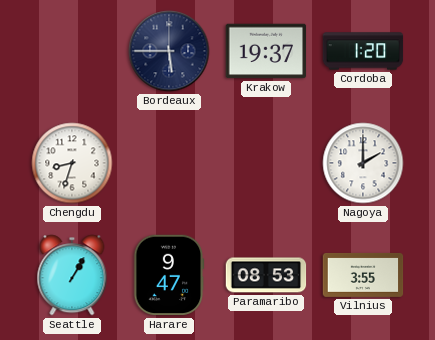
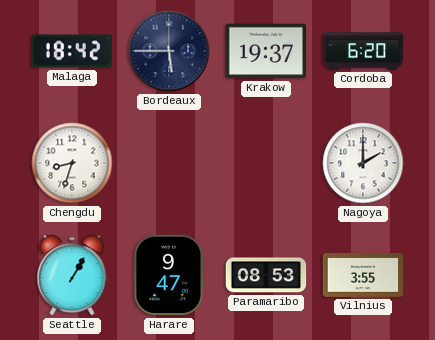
Malaga: none -> 18:42 (71, 51)
Cordoba: 1:20 -> 6:20 (363, 51)
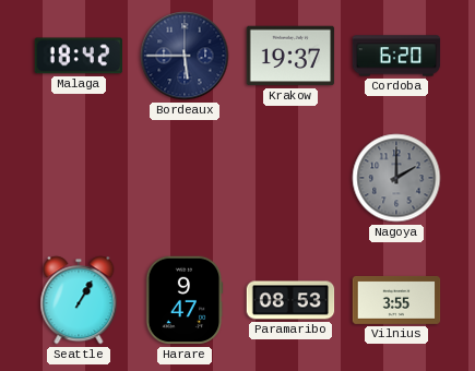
Chengdu: 8:33 -> none (72, 163)
Nagoya dial: white -> grey (396, 178)
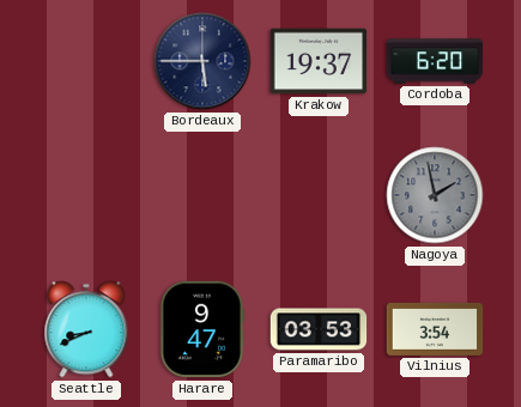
Malaga: 18:42 -> none (78, 56)
Nagoya: 2:00 -> 1:58 (435, 195)
Seattle: 1:05 -> 8:41 (86, 329)
Paramaribo: 08:53 -> 03:53 (319, 329)
Vilnius: 3:55 -> 3:54 (435, 329)
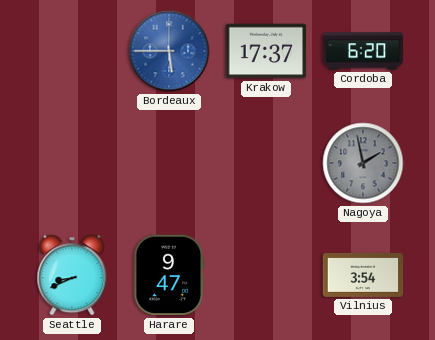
Bordeaux dial: navy -> blue (169, 51)
Krakow: 19:37 -> 17:37 (266, 51)
Paramaribo: 03:53 -> none (319, 329)
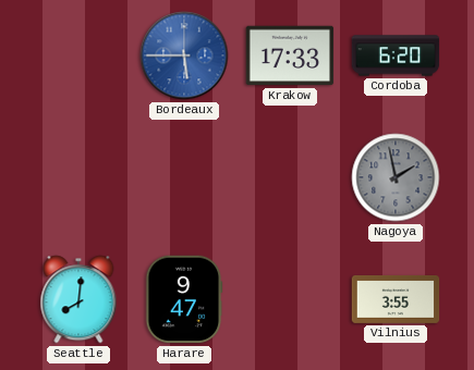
Krakow: 17:37 -> 17:33 (290, 55)
Seattle: 8:41 -> 8:01 (78, 299)
Vilnius: 3:54 -> 3:55 (396, 299)
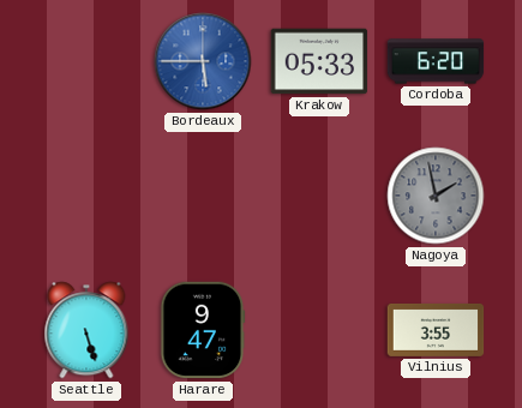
Krakow: 17:33 -> 05:33 (319, 61)
Seattle: 8:01 -> 5:27 (86, 330)
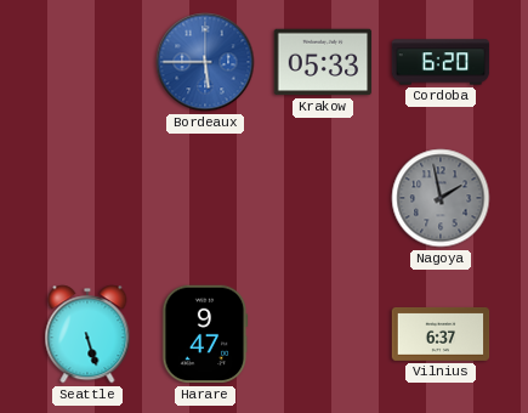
Vilnius: 3:55 -> 6:37 (441, 334)
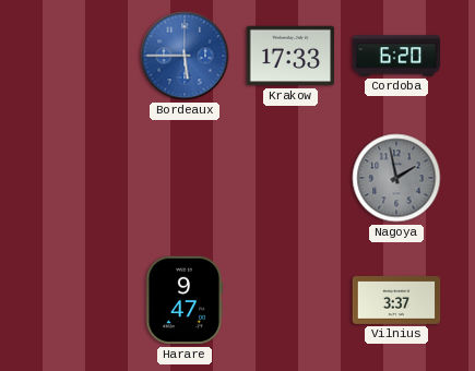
Krakow: 05:33 -> 17:33 (290, 56)
Seattle: 5:27 -> none (87, 334)
Vilnius: 6:37 -> 3:37 (396, 300)
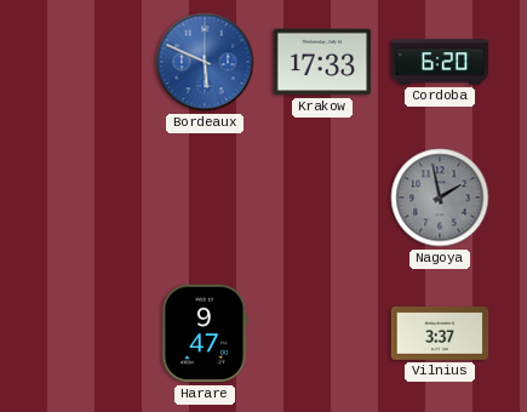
Bordeaux: 5:45 -> 5:49 (205, 62)
